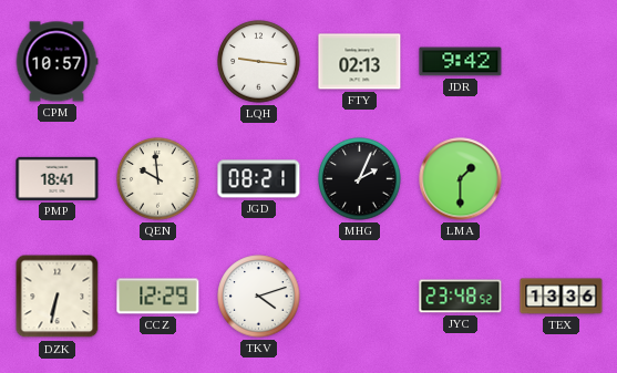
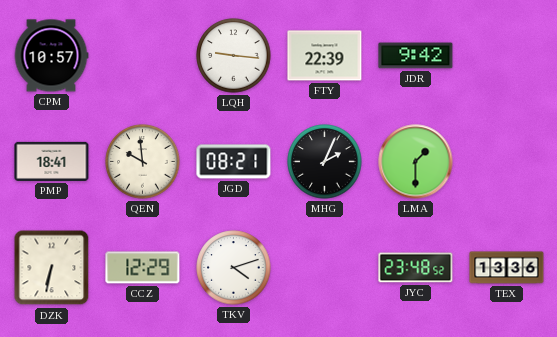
FTY: 02:13 -> 22:39 (325, 56)
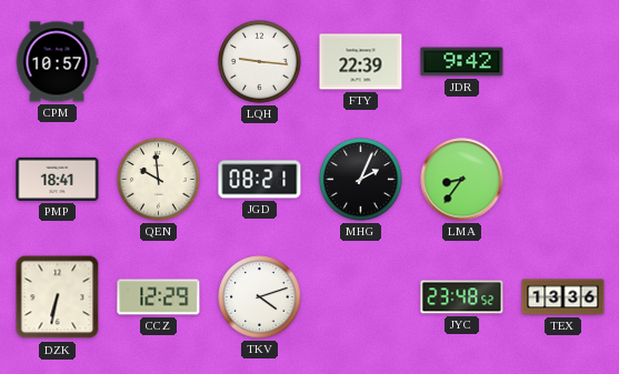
LMA: 1:30 -> 8:36 (462, 180)
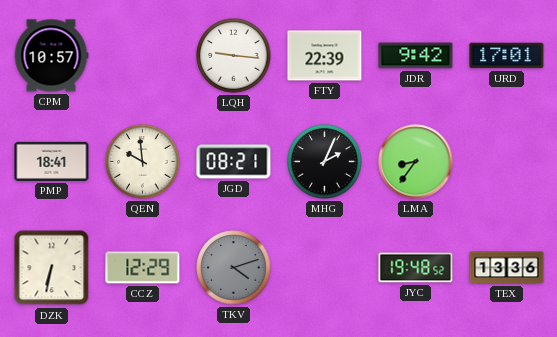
URD: none -> 17:01 (507, 56)
TKV dial: white -> grey (234, 268)
JYC: 23:48 -> 19:48 (416, 268)
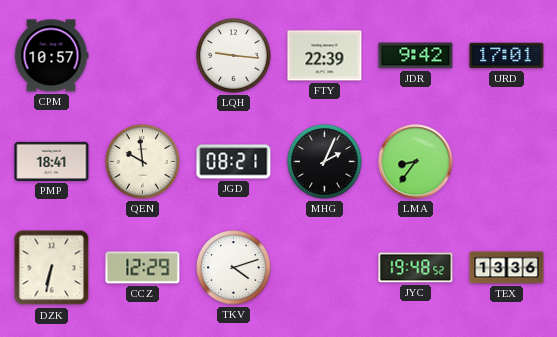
TKV dial: grey -> white (234, 268)
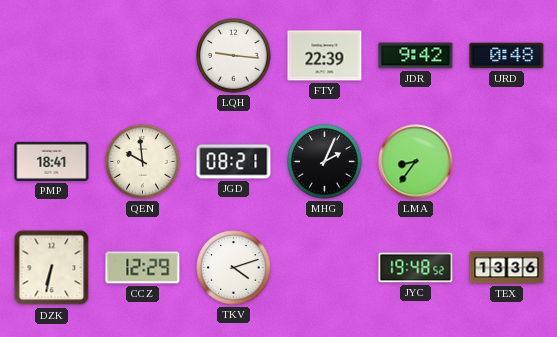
CPM: 10:57 -> none (51, 56)
URD: 17:01 -> 0:48 (507, 56)
